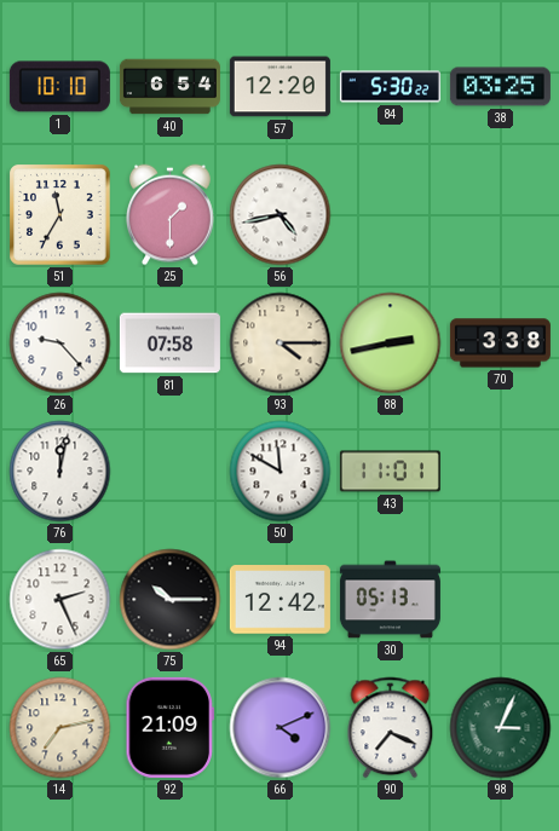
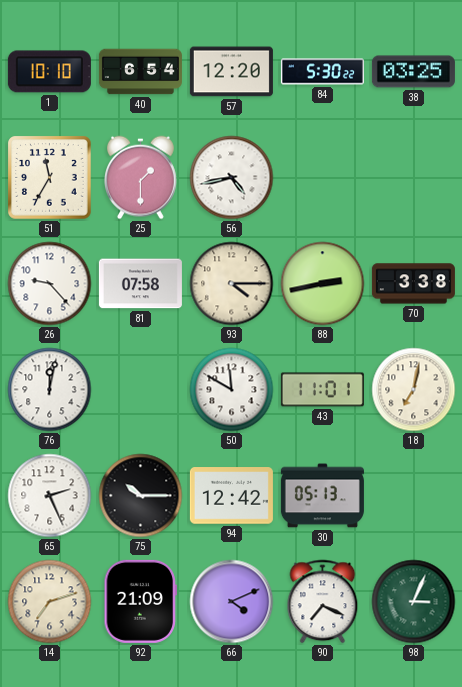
18: none -> 7:02 (414, 390)
14: 7:13 -> 7:12 (50, 602)
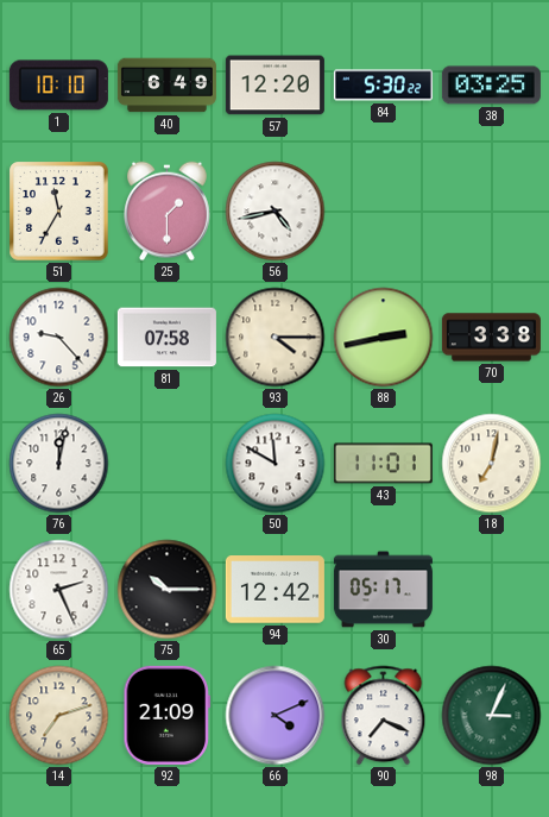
40: 6:54 -> 6:49 (166, 86)
30: 05:13 -> 05:17 (383, 590)
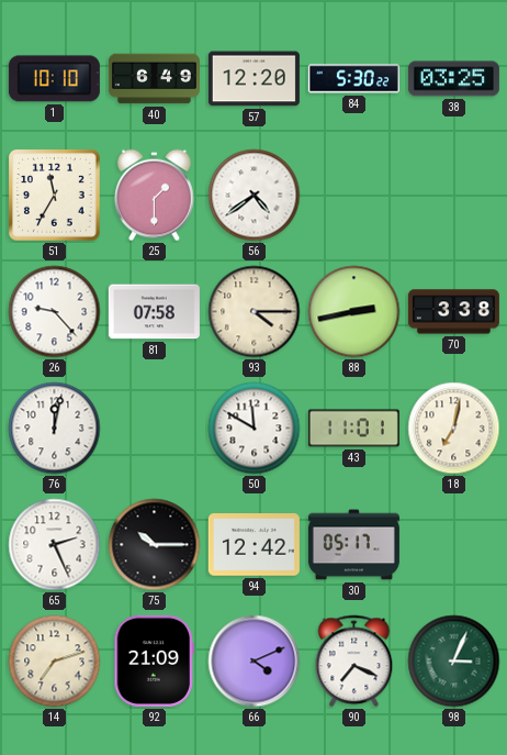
56: 4:43 -> 4:39 (255, 196)
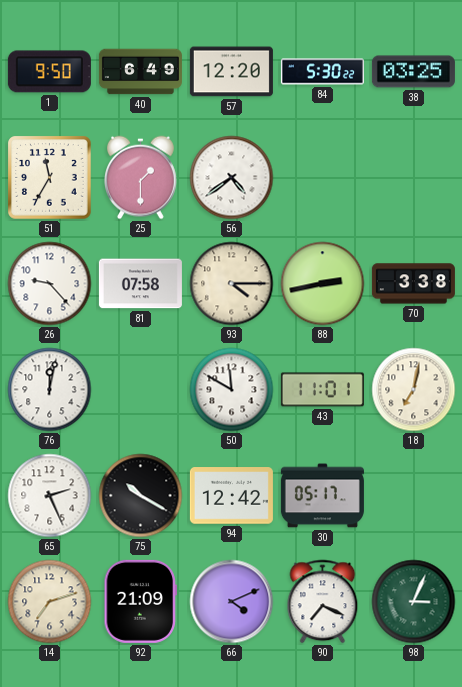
1: 10:10 -> 9:50 (49, 72)
75: 10:15 -> 10:20 (141, 496)
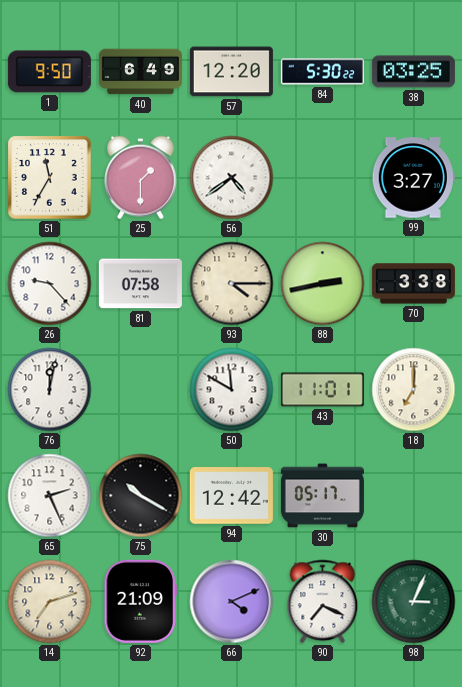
99: none -> 3:27 (413, 178)
18: 7:02 -> 7:00 (414, 390)
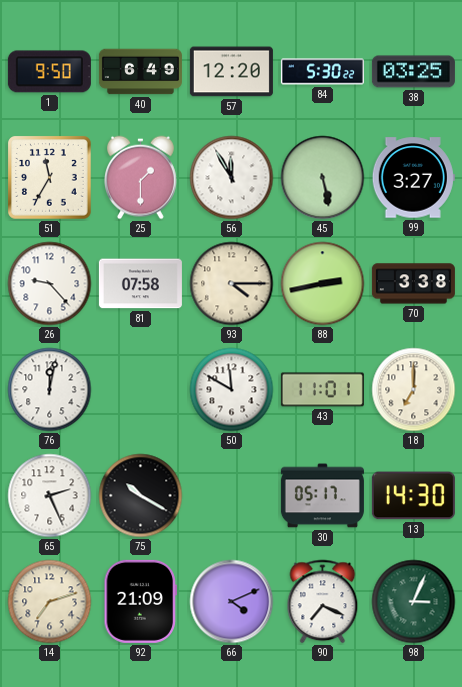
56: 4:39 -> 11:55 (232, 178)
45: none -> 5:28 (323, 178)
94: 12:42 -> none (231, 496)
13: none -> 14:30 (413, 496)
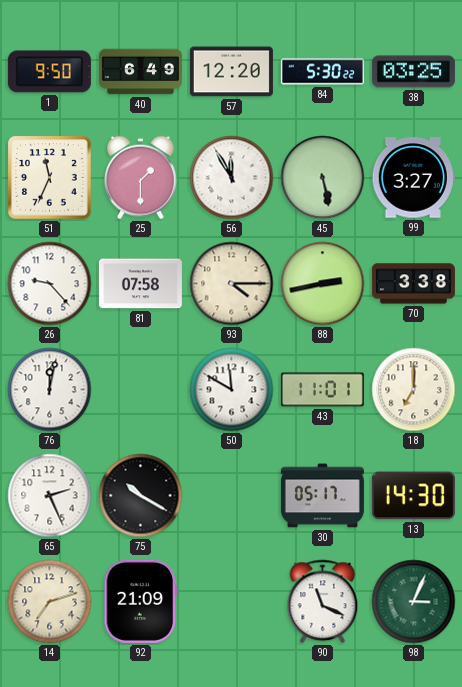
51: 11:35 -> 11:34 (50, 178)
66: 4:11 -> none (232, 602)
90: 7:19 -> 11:19 (323, 602)
